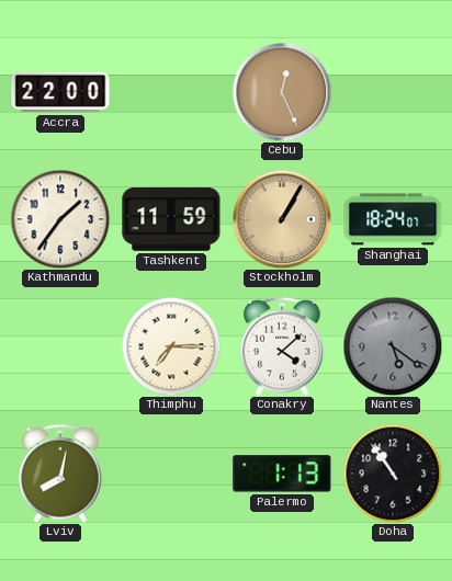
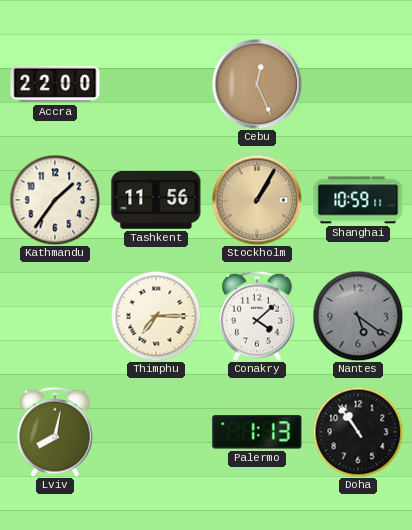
Tashkent: 11:59 -> 11:56 (156, 201)
Shanghai: 18:24 -> 10:59 (358, 200)
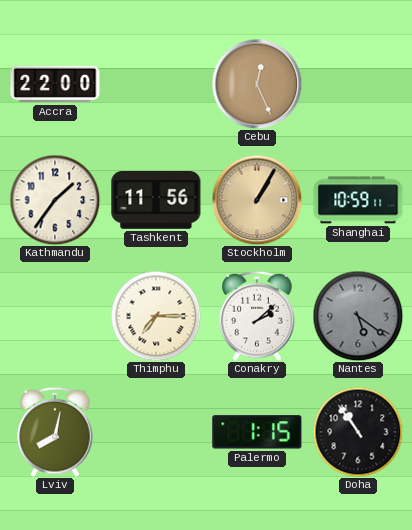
Conakry: 4:08 -> 2:08 (257, 316)
Palermo: 1:13 -> 1:15 (257, 432)
